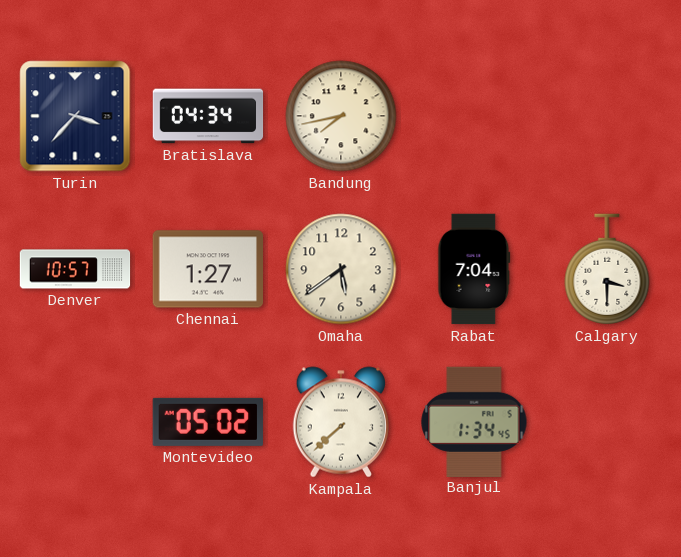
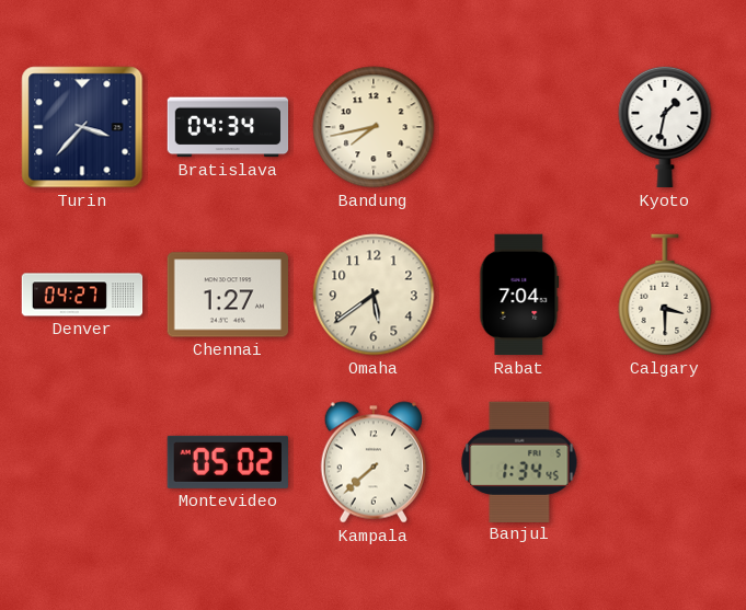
Kyoto: none -> 1:32 (665, 127)
Denver: 10:57 -> 04:27 (82, 295)
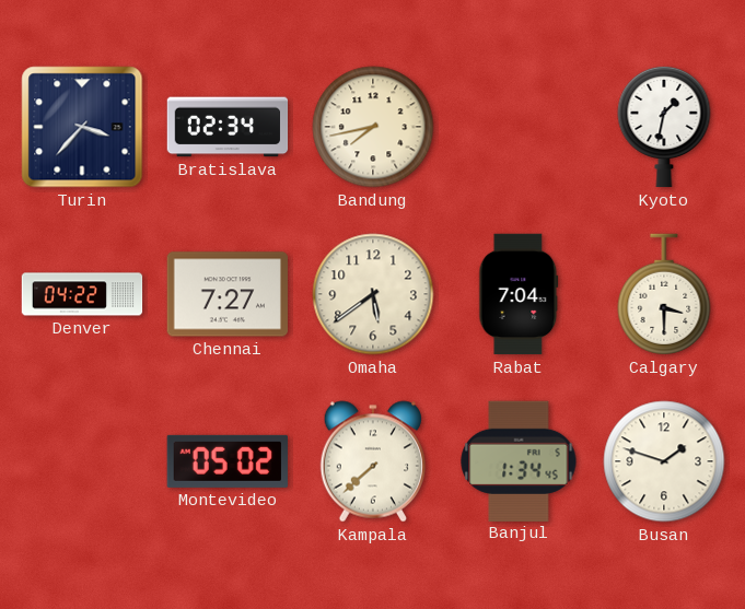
Bratislava: 04:34 -> 02:34 (228, 127)
Denver: 04:27 -> 04:22 (82, 294)
Chennai: 1:27 -> 7:27 (226, 294)
Busan: none -> 1:48 (664, 461)
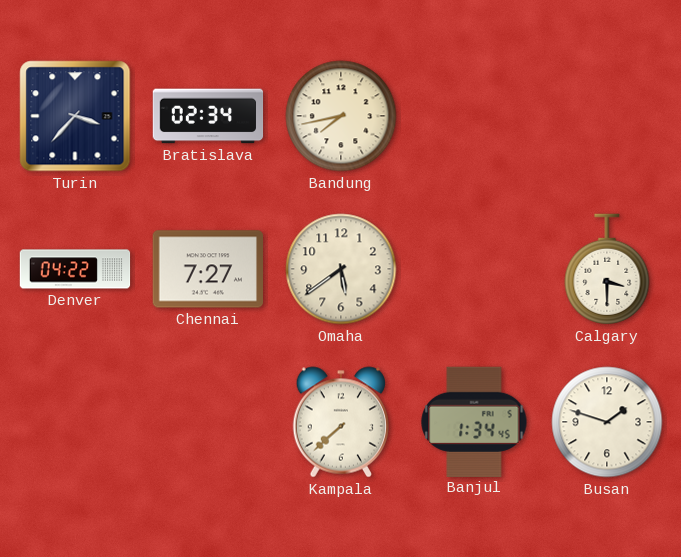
Kyoto: 1:32 -> none (664, 127)
Rabat: 7:04 -> none (519, 294)
Montevideo: 05:02 -> none (228, 461)
